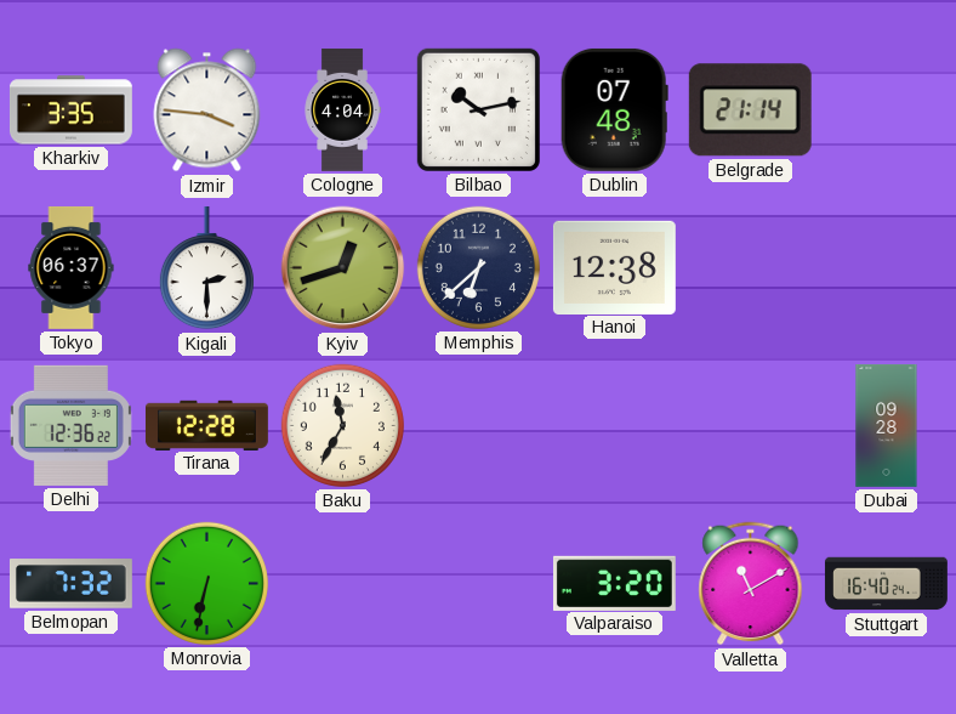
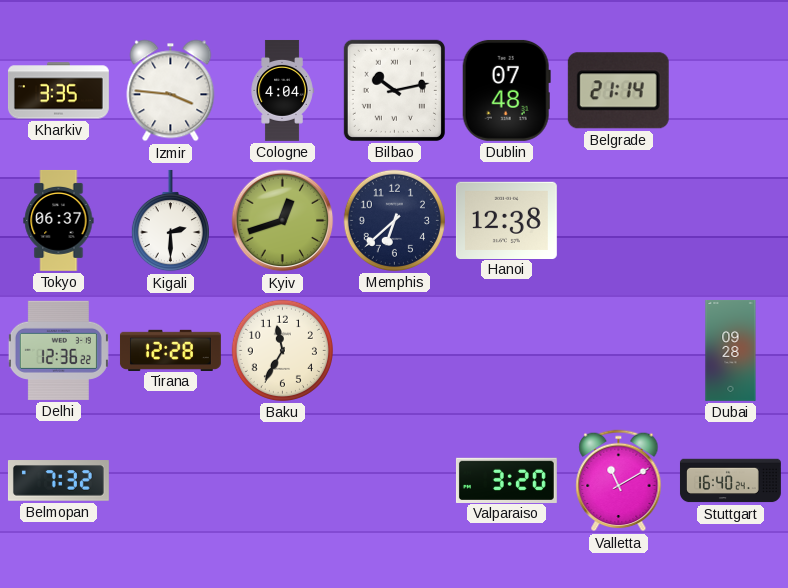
Monrovia: 6:32 -> none (206, 583)
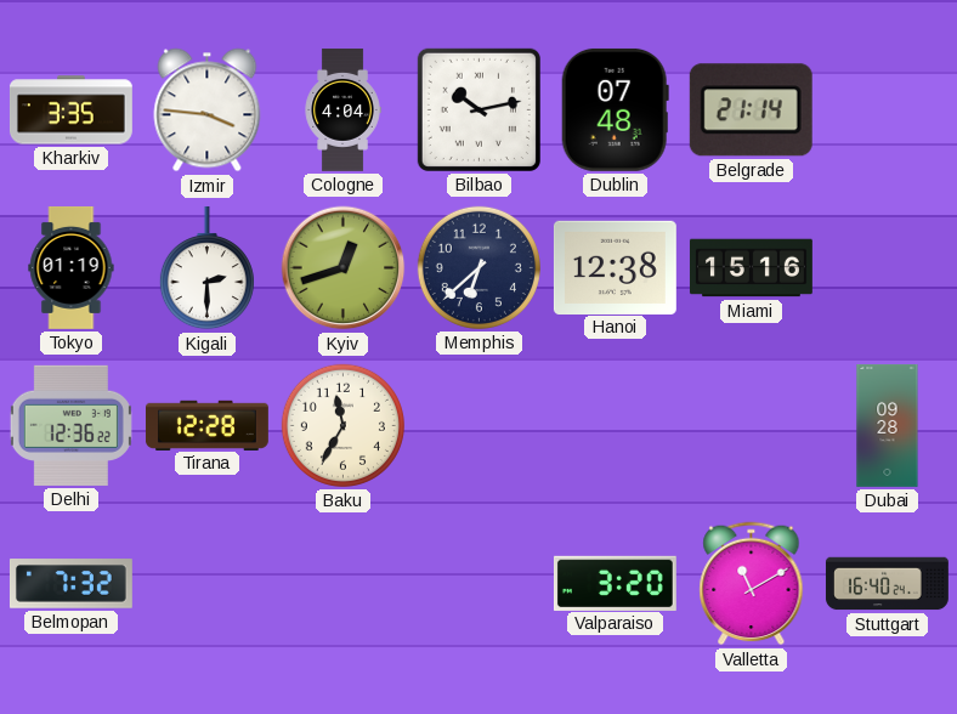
Tokyo: 06:37 -> 01:19 (72, 267)
Miami: none -> 15:16 (751, 268)
